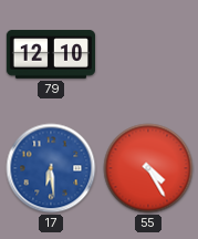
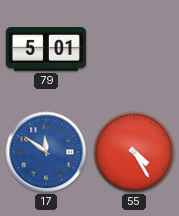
79: 12:10 -> 5:01 (45, 49)
17: 6:29 -> 11:51 (46, 152)
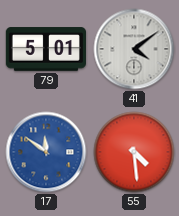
41: none -> 4:09 (134, 49)
55: 4:25 -> 4:29 (134, 152)
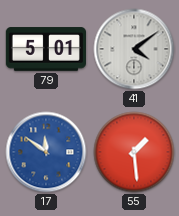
55: 4:29 -> 1:29 (134, 152)
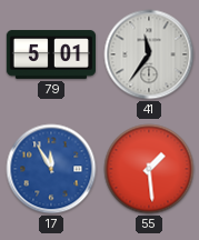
41: 4:09 -> 11:36 (149, 54)
17: 11:51 -> 11:55 (51, 169)
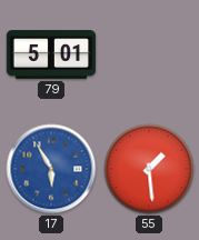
41: 11:36 -> none (149, 54)
17: 11:55 -> 5:55 (51, 169)
